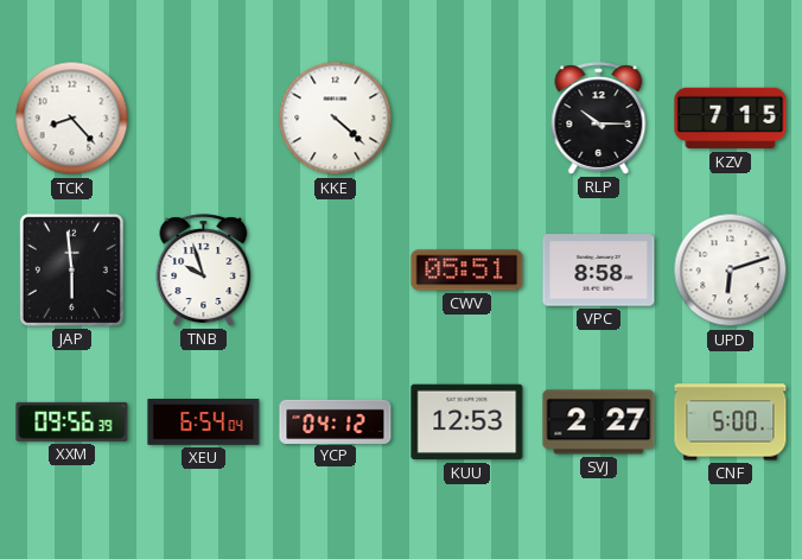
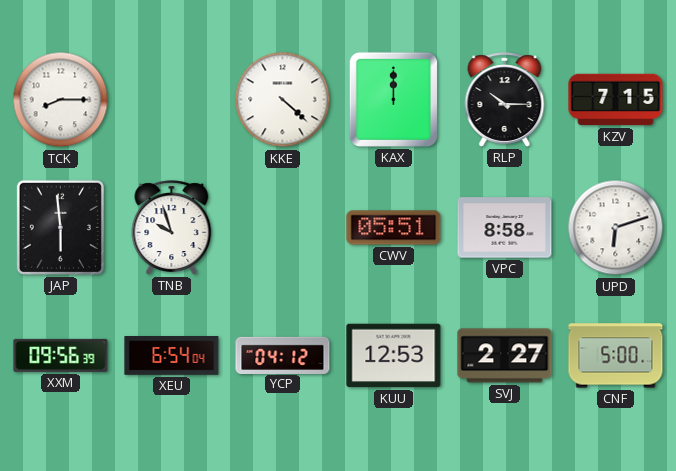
TCK: 8:23 -> 8:15 (61, 100)
KAX: none -> 12:00 (393, 99)
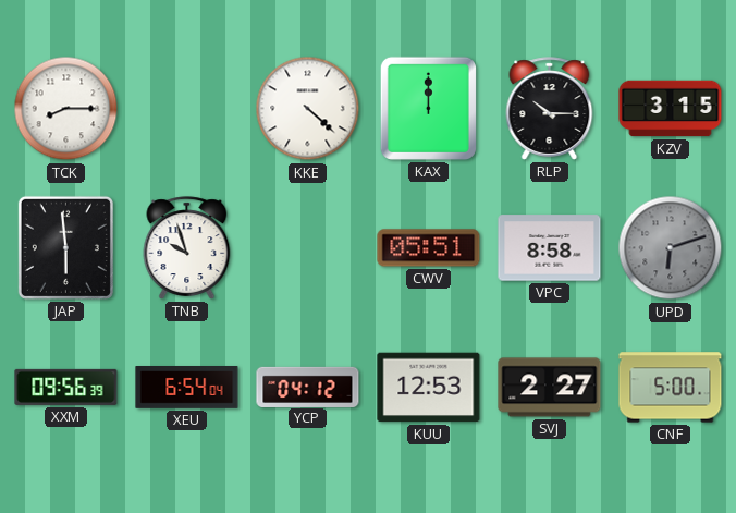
KZV: 7:15 -> 3:15 (671, 109)
UPD dial: white -> grey (671, 248)
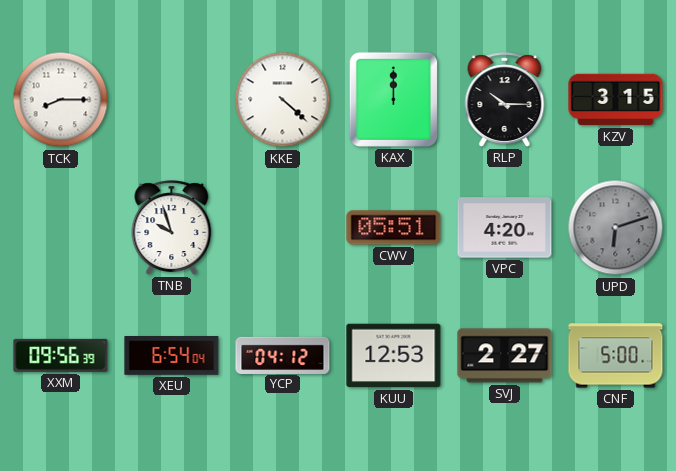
JAP: 5:59 -> none (65, 247)
VPC: 8:58 -> 4:20 (505, 228)
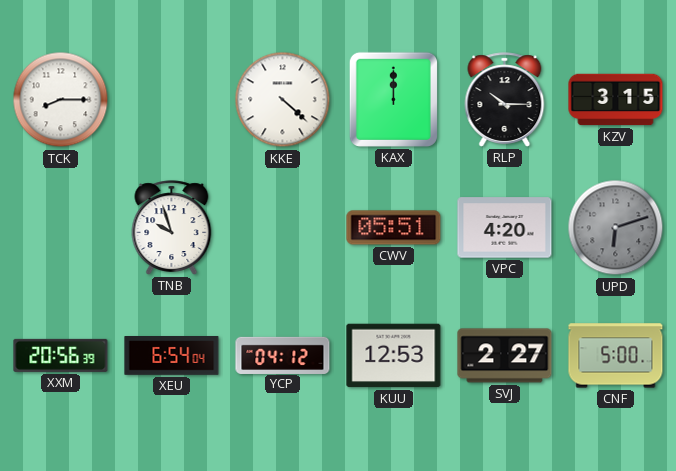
XXM: 09:56 -> 20:56 (61, 355)
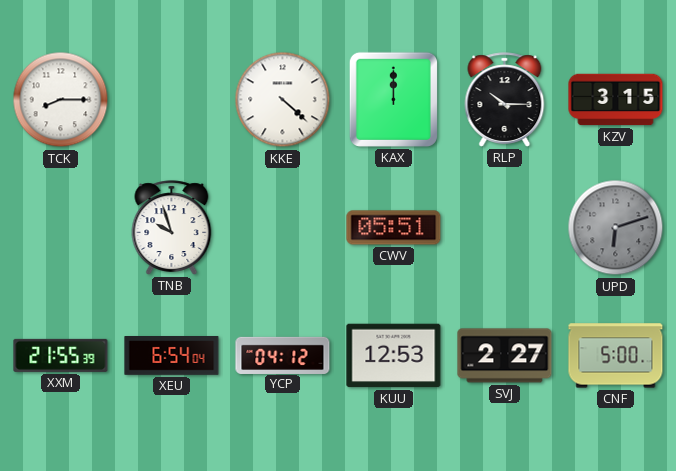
VPC: 4:20 -> none (505, 228)
XXM: 20:56 -> 21:55 (61, 355)
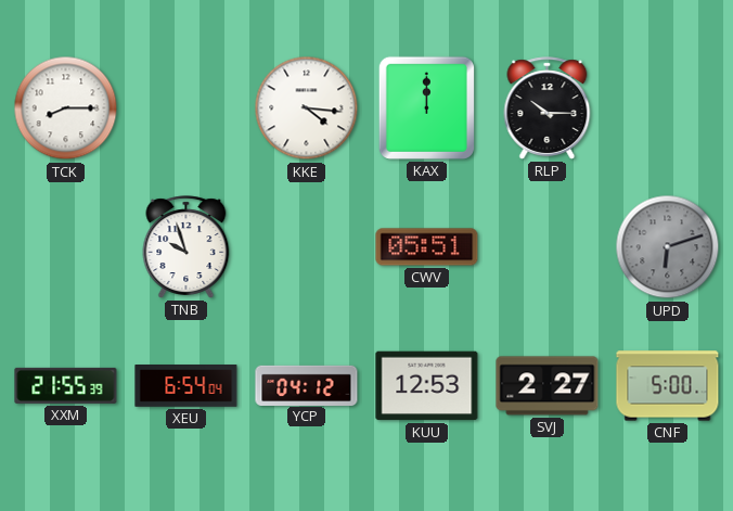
KKE: 4:22 -> 4:16 (307, 108)
KZV: 3:15 -> none (616, 100)
